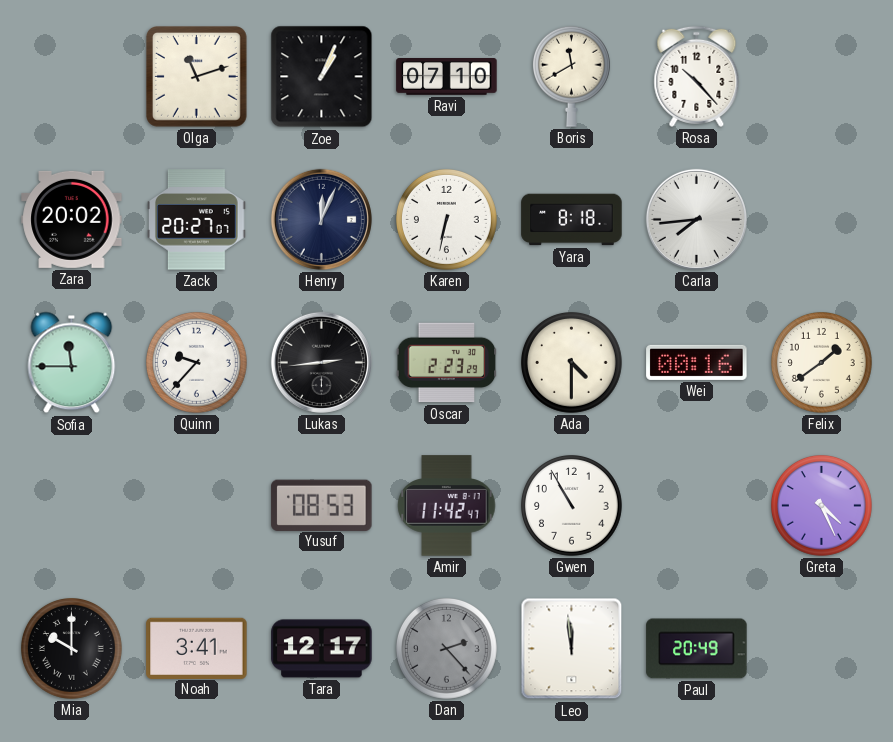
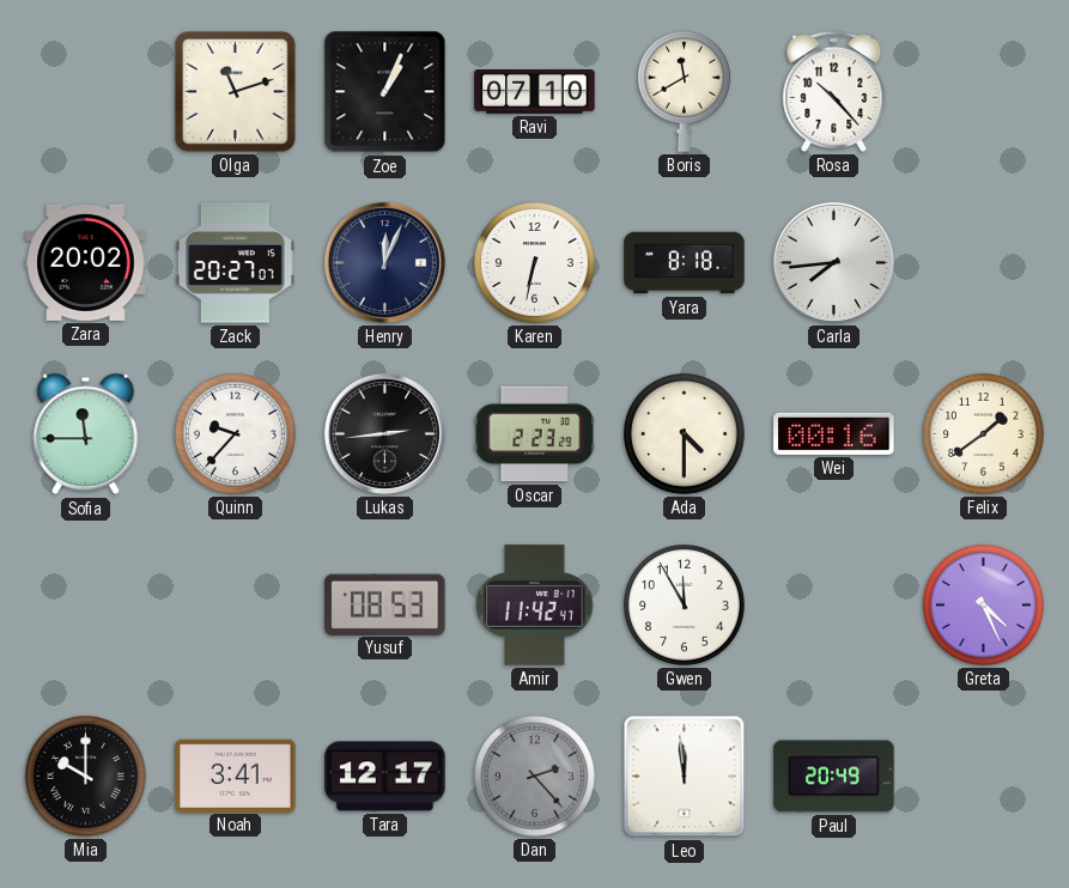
Gwen: 10:55 -> 11:55 (685, 606)
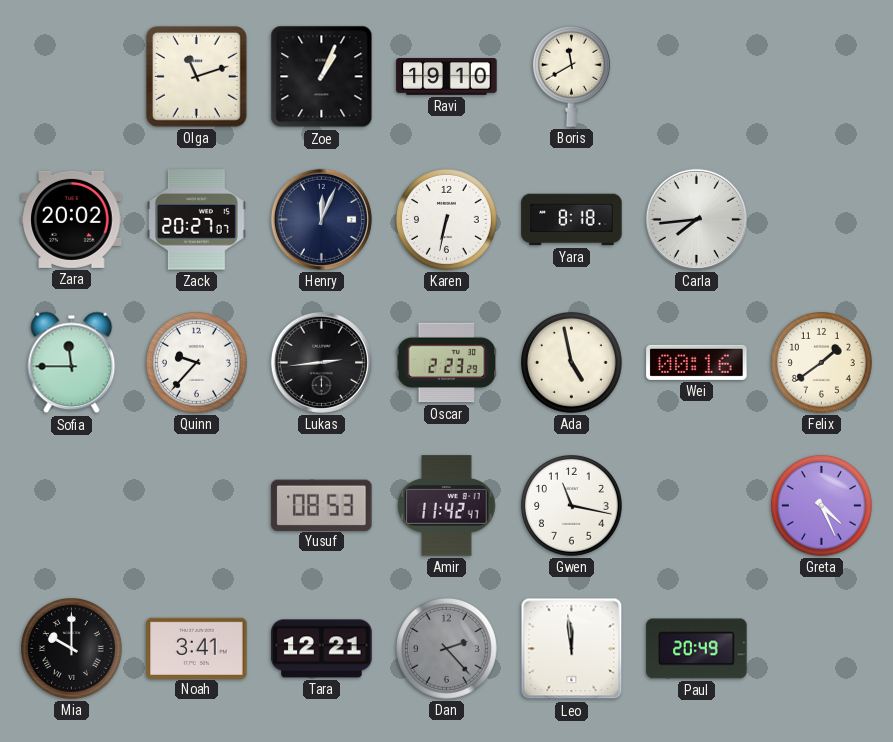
Ravi: 07:10 -> 19:10 (447, 77)
Rosa: 10:23 -> none (834, 91)
Ada: 4:30 -> 4:58 (572, 363)
Gwen: 11:55 -> 11:17 (572, 506)
Tara: 12:17 -> 12:21 (322, 649)
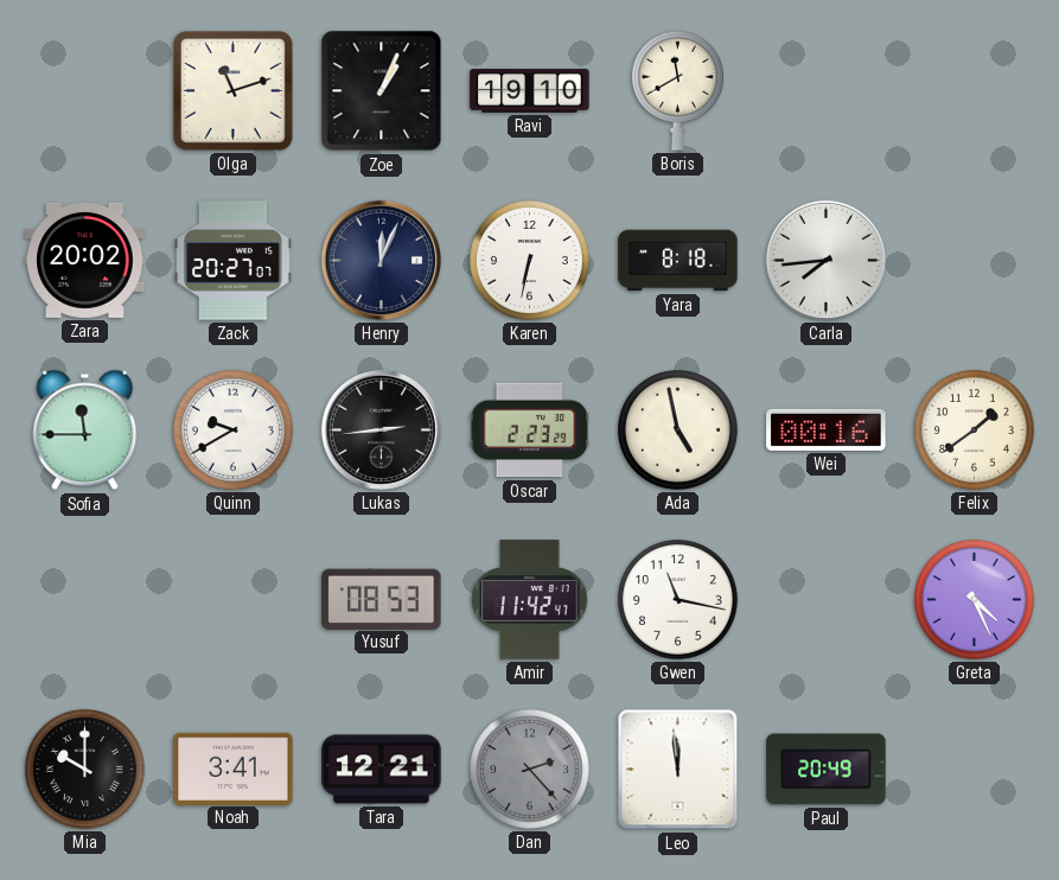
Quinn: 9:37 -> 9:40 (234, 431)
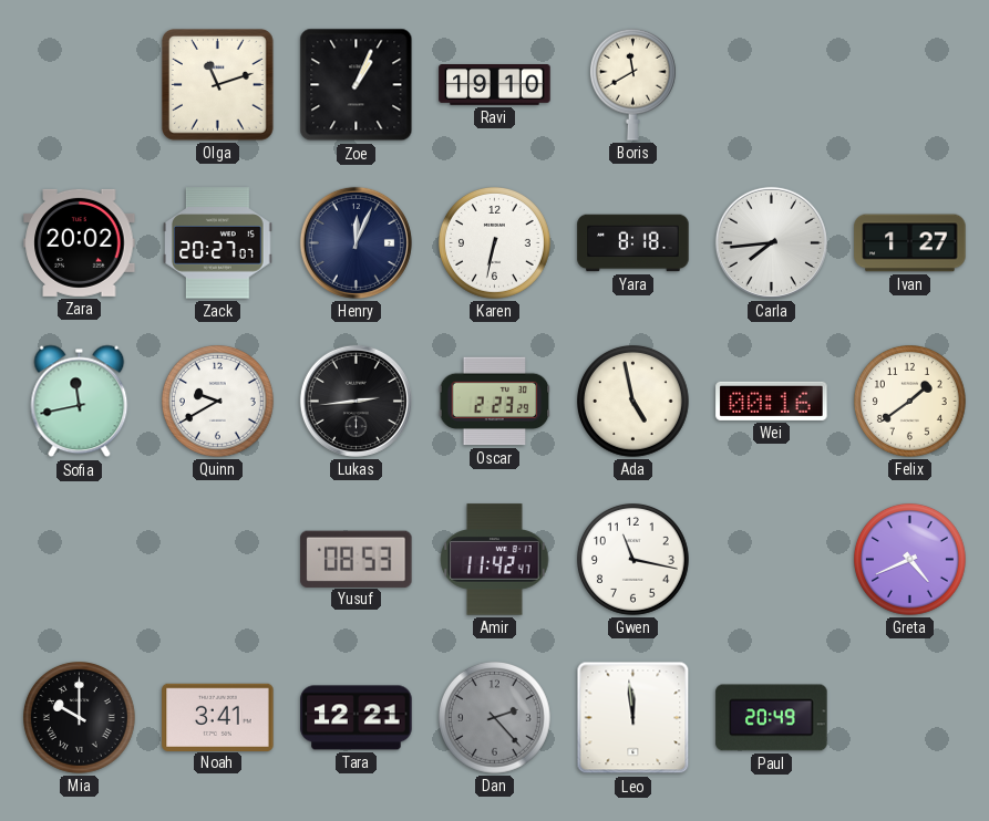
Ivan: none -> 1:27 (910, 243)
Sofia: 11:45 -> 11:43 (80, 402)
Greta: 4:26 -> 4:41 (910, 560)
